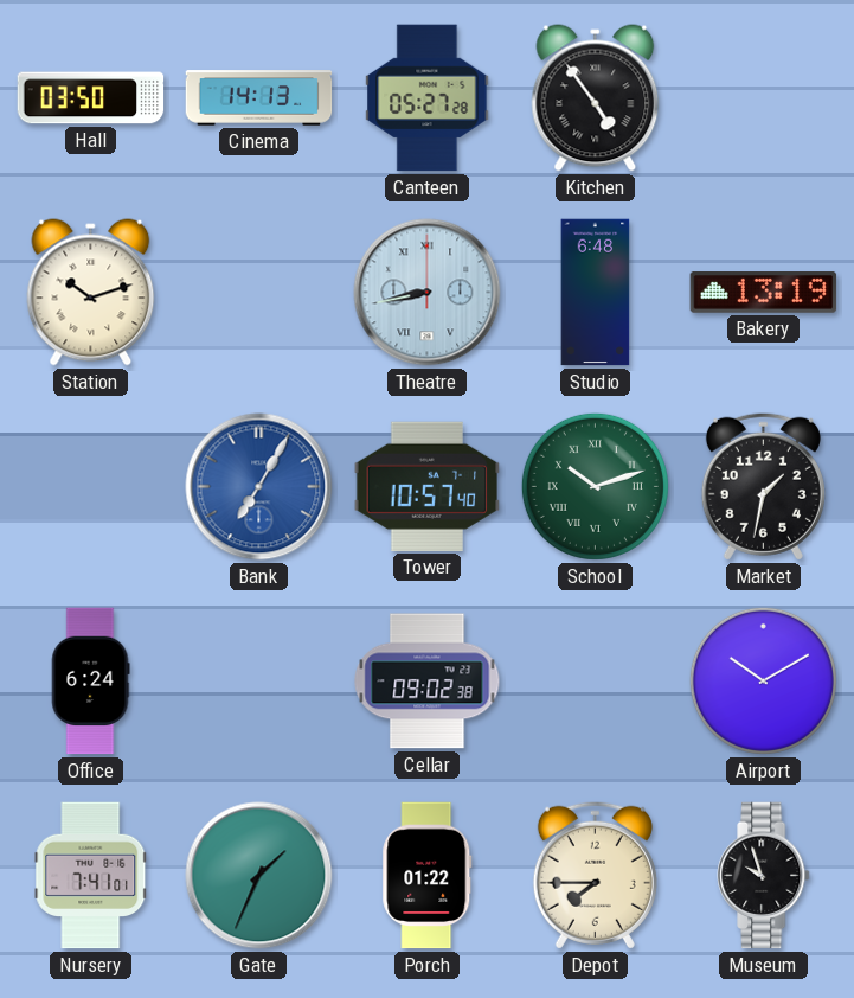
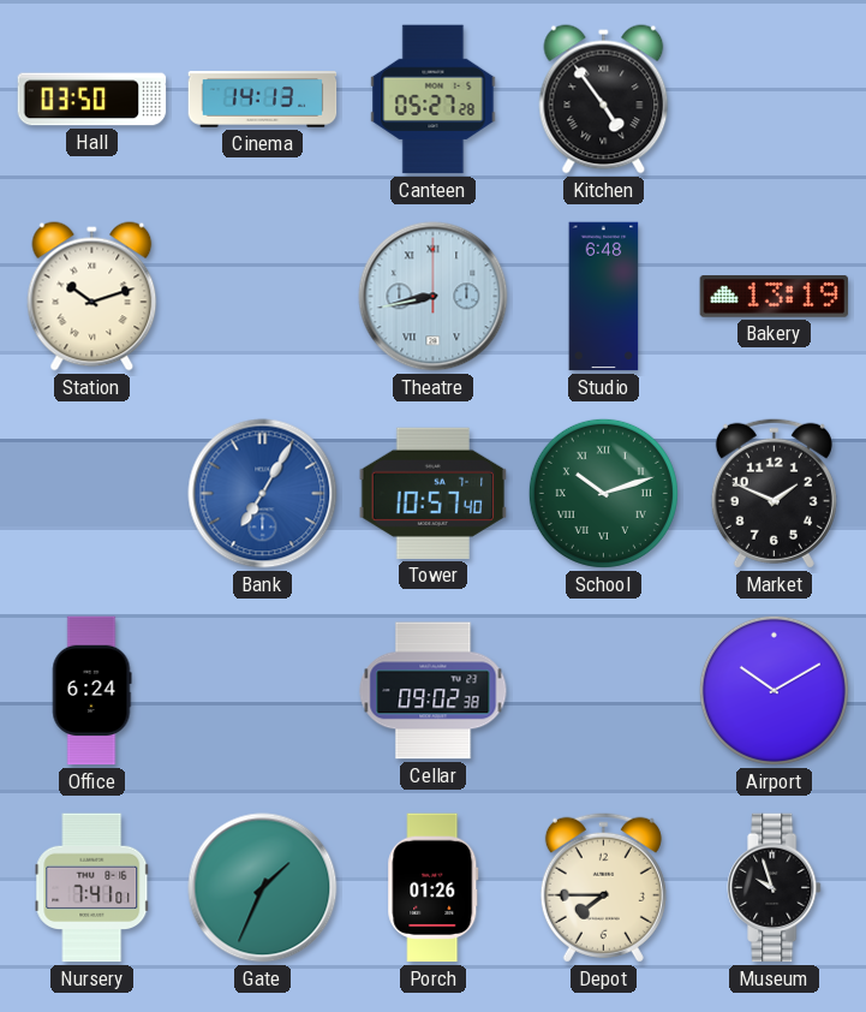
Market: 1:32 -> 1:49 (774, 493)
Porch: 01:22 -> 01:26 (434, 888)
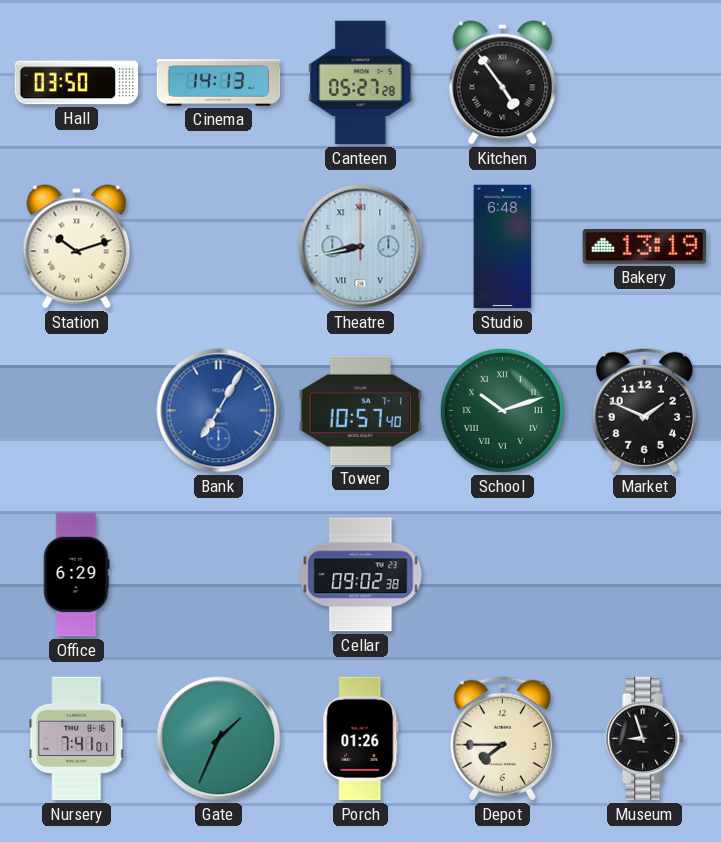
Office: 6:24 -> 6:29 (76, 575)
Airport: 10:10 -> none (774, 690)
Museum: 9:57 -> 8:57 (645, 739)
